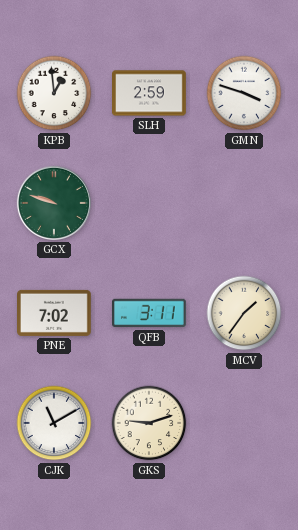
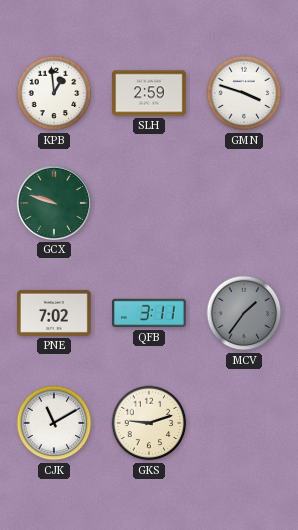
MCV dial: cream -> grey (244, 313)
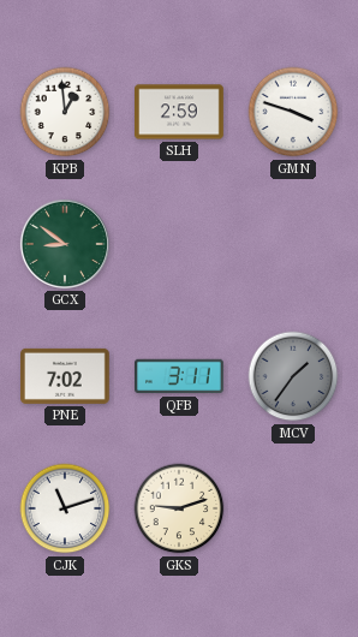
GCX: 9:48 -> 8:51 (65, 244)
CJK: 11:10 -> 11:12 (65, 508)
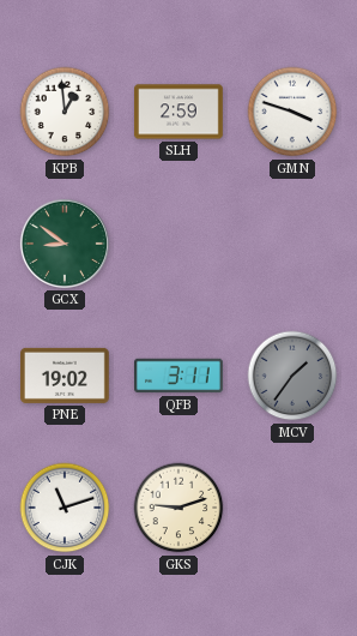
PNE: 7:02 -> 19:02 (66, 376)
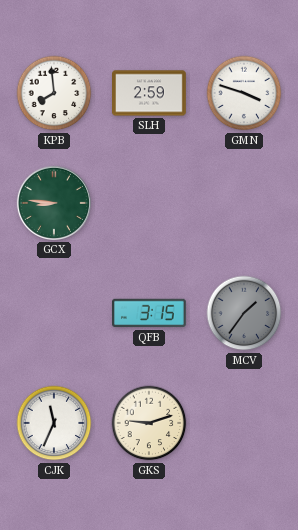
KPB: 12:59 -> 7:59 (54, 93)
GCX: 8:51 -> 8:46 (54, 203)
PNE: 19:02 -> none (66, 376)
QFB: 3:11 -> 3:15 (150, 313)
CJK: 11:12 -> 11:34 (54, 423)
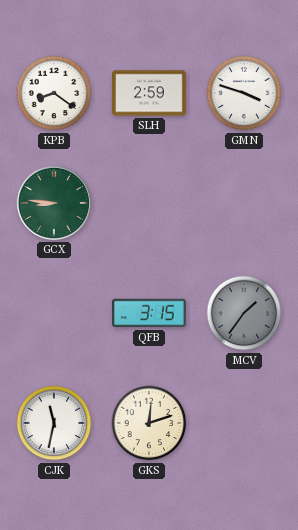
KPB: 7:59 -> 8:21 (54, 93)
CJK: 11:34 -> 11:32 (54, 423)
GKS: 9:12 -> 12:12 (149, 423)
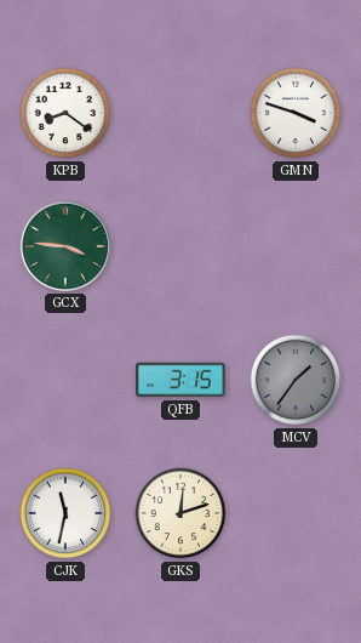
SLH: 2:59 -> none (150, 93)
GCX: 8:46 -> 3:46 (65, 246)
